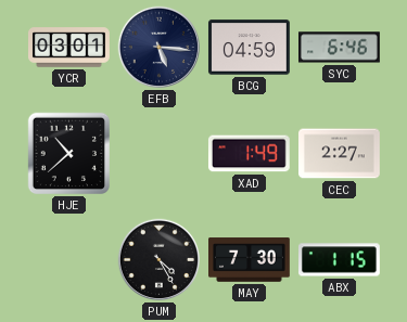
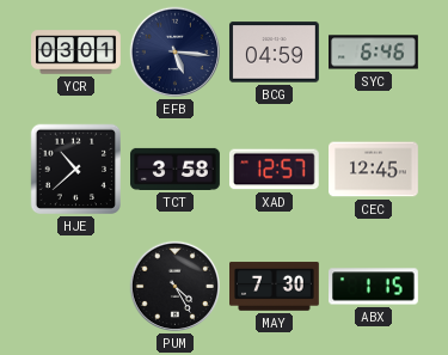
TCT: none -> 3:58 (176, 169)
XAD: 1:49 -> 12:57 (274, 170)
CEC: 2:27 -> 12:45 (374, 170)
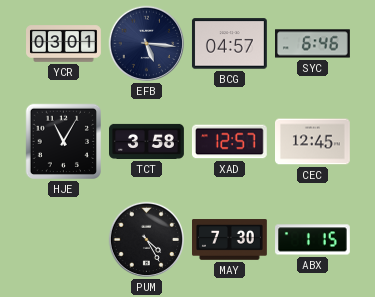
BCG: 04:59 -> 04:57 (230, 44)
HJE: 10:38 -> 11:05 (64, 142)
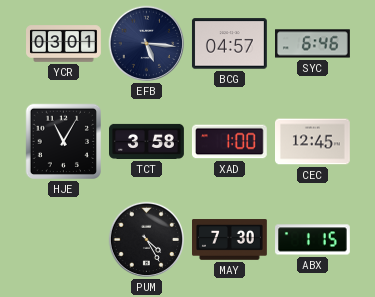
XAD: 12:57 -> 1:00 (229, 142)
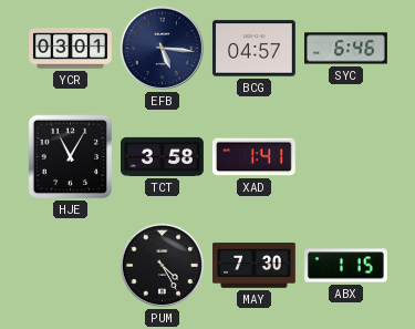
XAD: 1:00 -> 1:41 (253, 157)
CEC: 12:45 -> none (313, 142)
